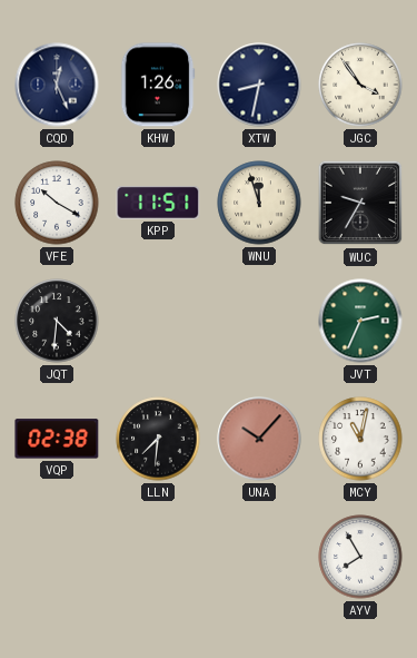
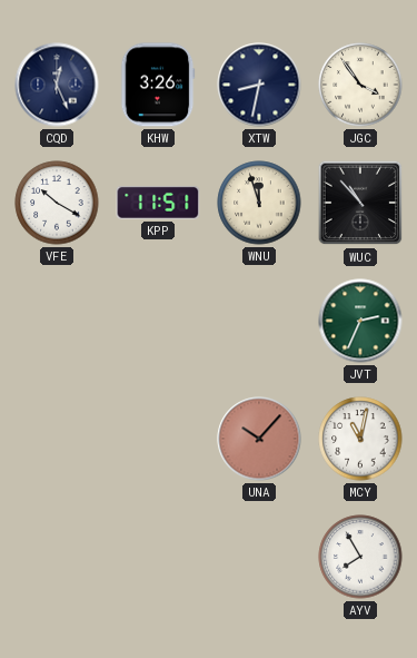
KHW: 1:26 -> 3:26 (158, 85)
WUC: 9:35 -> 10:53 (360, 203)
JQT: 4:31 -> none (57, 321)
VQP: 02:38 -> none (57, 439)
LLN: 7:31 -> none (158, 439)
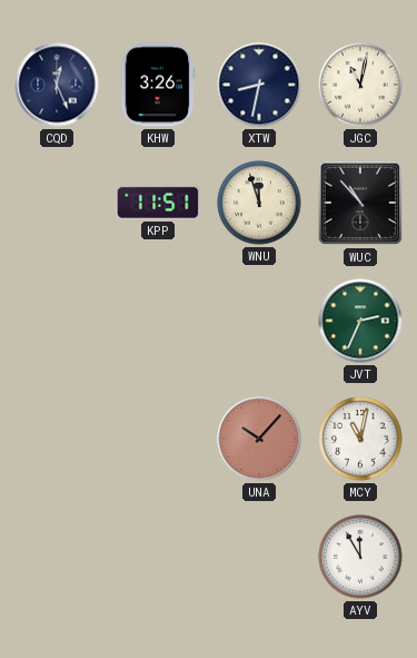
JGC: 3:54 -> 11:02 (360, 85)
VFE: 10:20 -> none (57, 203)
AYV: 7:55 -> 11:55 (360, 557)
